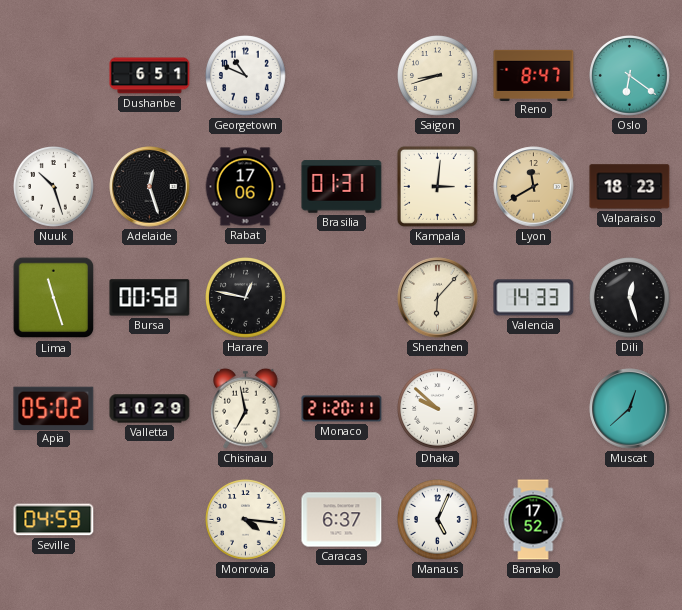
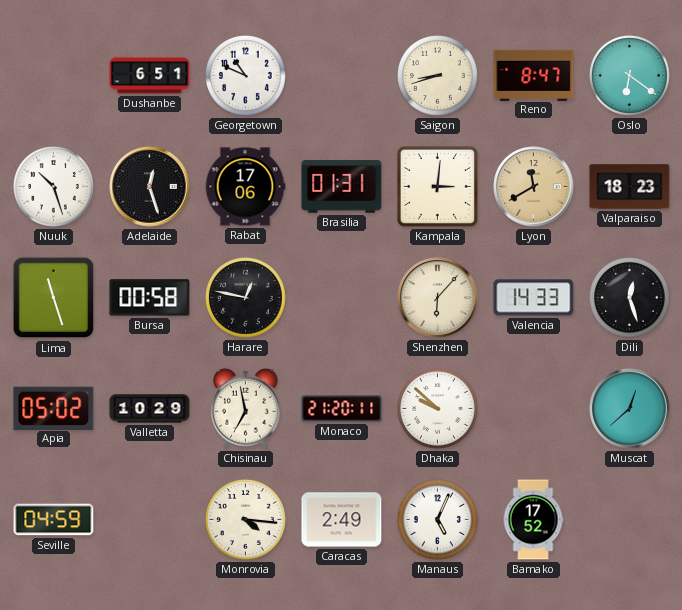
Caracas: 6:37 -> 2:49 (342, 520)
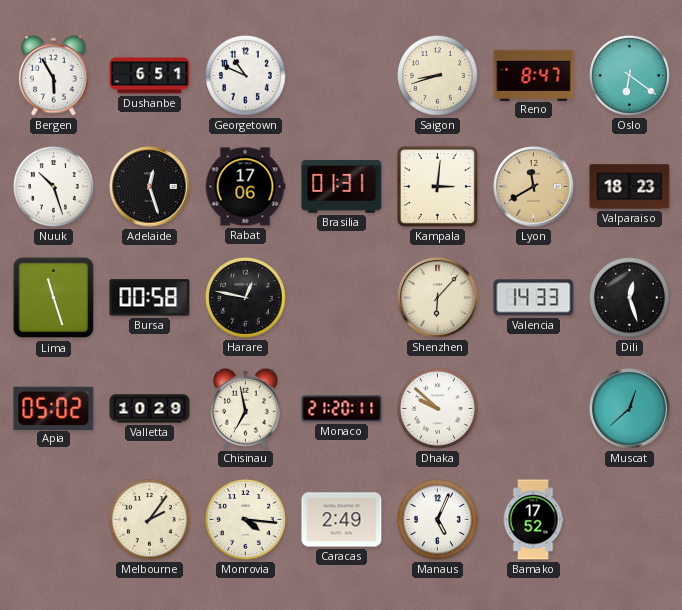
Bergen: none -> 5:55 (54, 75)
Seville: 04:59 -> none (54, 520)
Melbourne: none -> 2:06 (150, 520)
